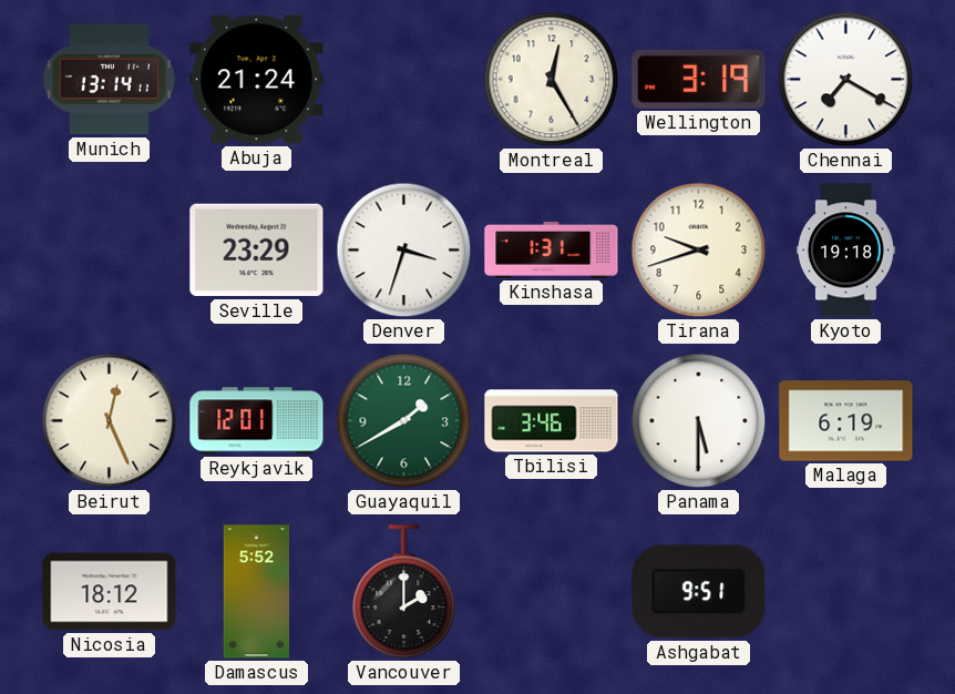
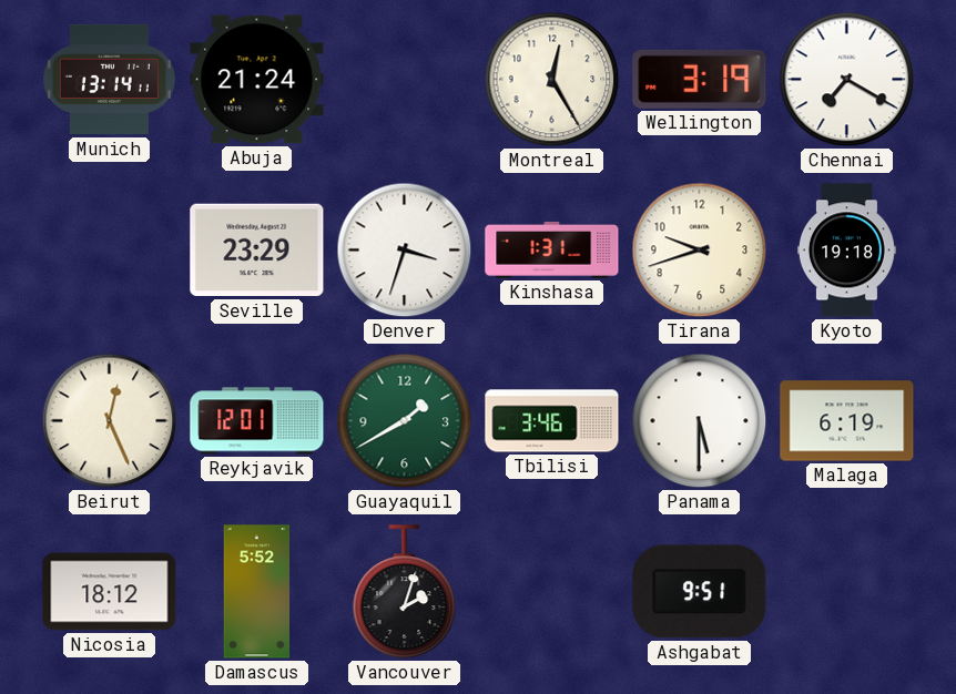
Vancouver: 2:00 -> 2:03 (405, 592)
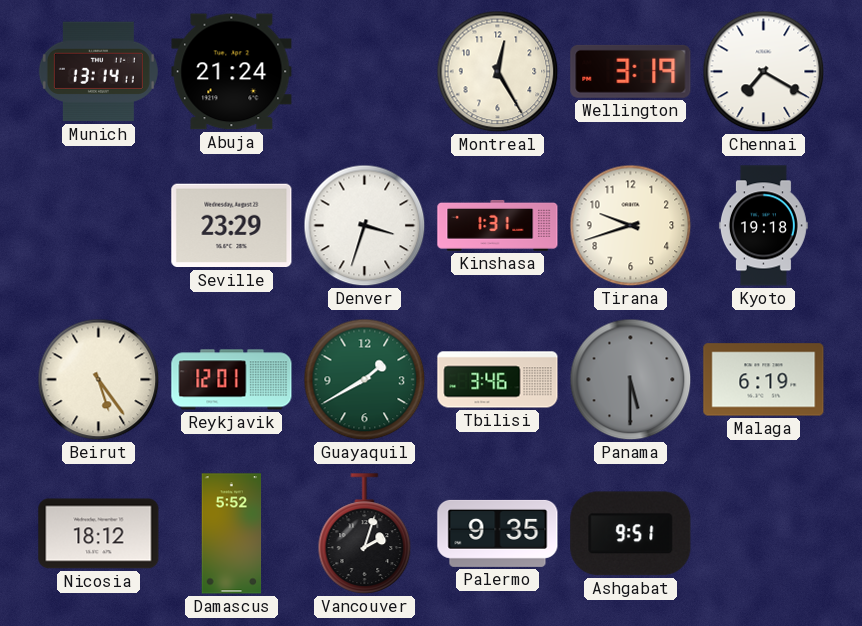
Beirut: 12:26 -> 5:24 (99, 380)
Panama dial: white -> grey (631, 380)
Palermo: none -> 9:35 (498, 533)
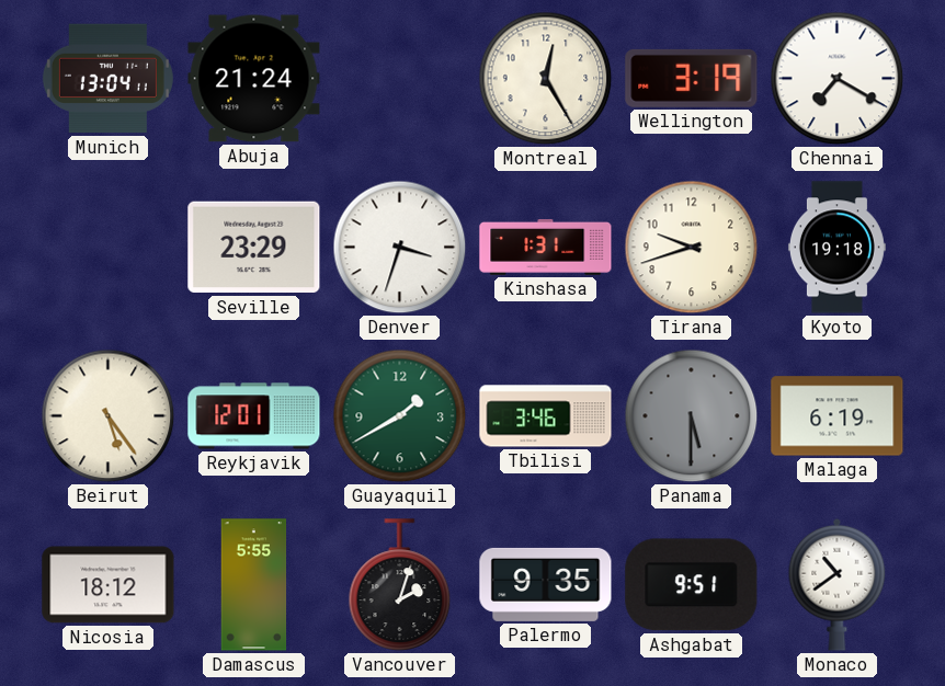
Munich: 13:14 -> 13:04 (107, 79)
Damascus: 5:52 -> 5:55 (254, 585)
Monaco: none -> 10:39 (838, 584)
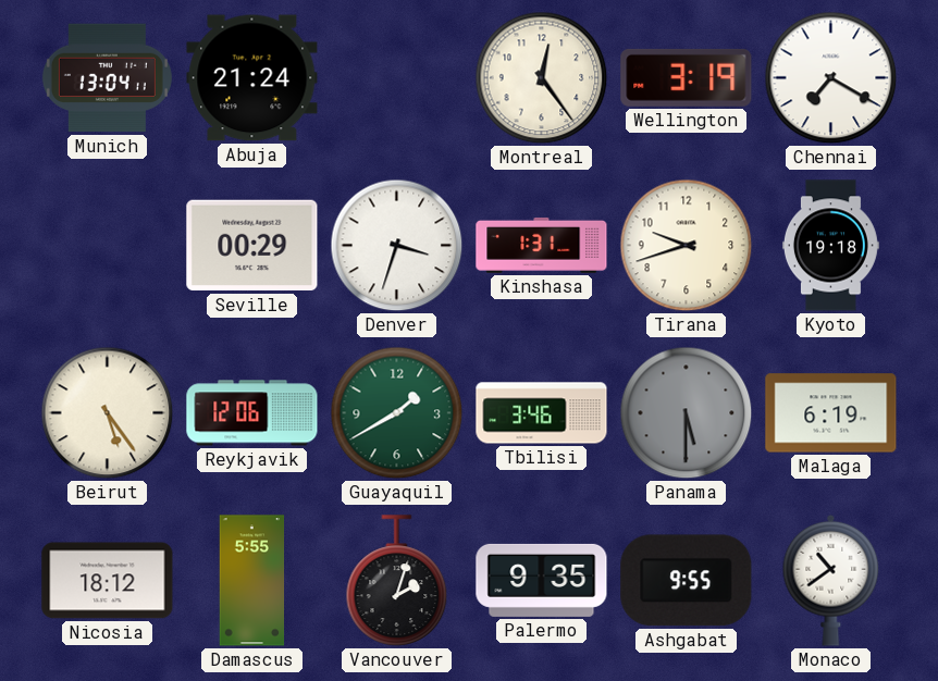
Montreal: 12:25 -> 12:24 (542, 78)
Seville: 23:29 -> 00:29 (252, 246)
Reykjavik: 12:01 -> 12:06 (252, 413)
Ashgabat: 9:51 -> 9:55 (687, 581)
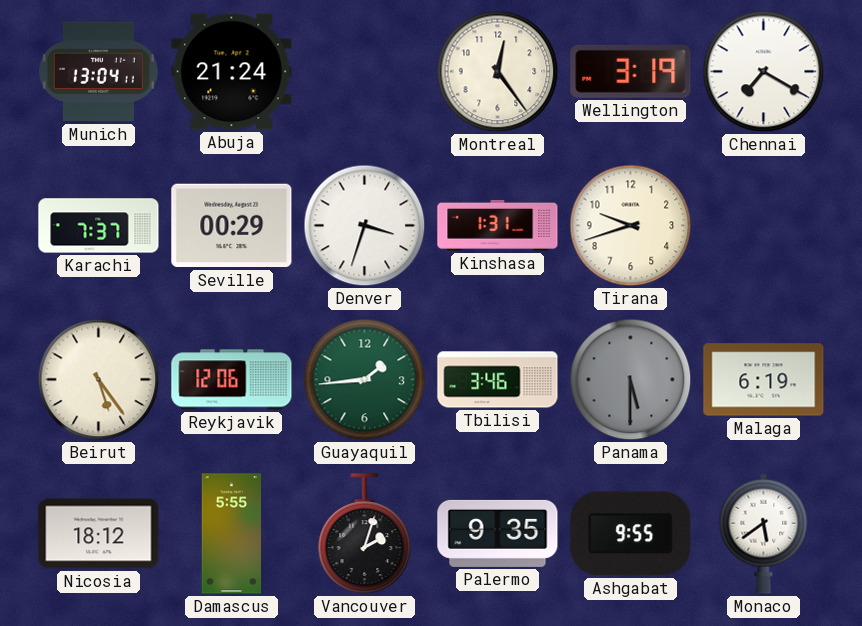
Karachi: none -> 7:37 (99, 226)
Kyoto: 19:18 -> none (830, 246)
Guayaquil: 1:40 -> 1:44 (365, 380)
Monaco: 10:39 -> 5:39 (764, 533)
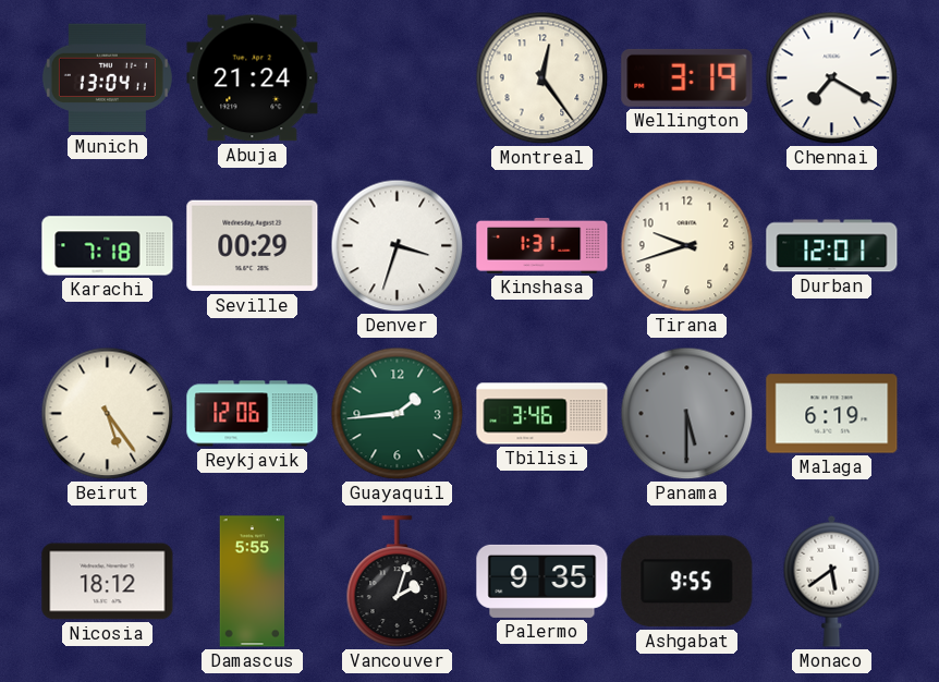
Karachi: 7:37 -> 7:18 (108, 246)
Durban: none -> 12:01 (832, 246)
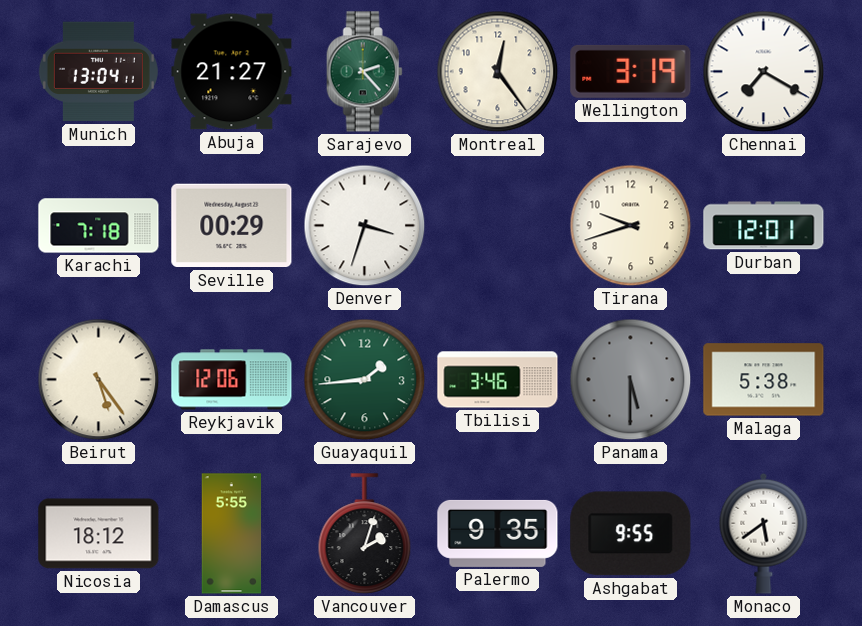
Abuja: 21:24 -> 21:27 (232, 72)
Sarajevo: none -> 2:23 (364, 72)
Kinshasa: 1:31 -> none (542, 245)
Malaga: 6:19 -> 5:38 (764, 380)
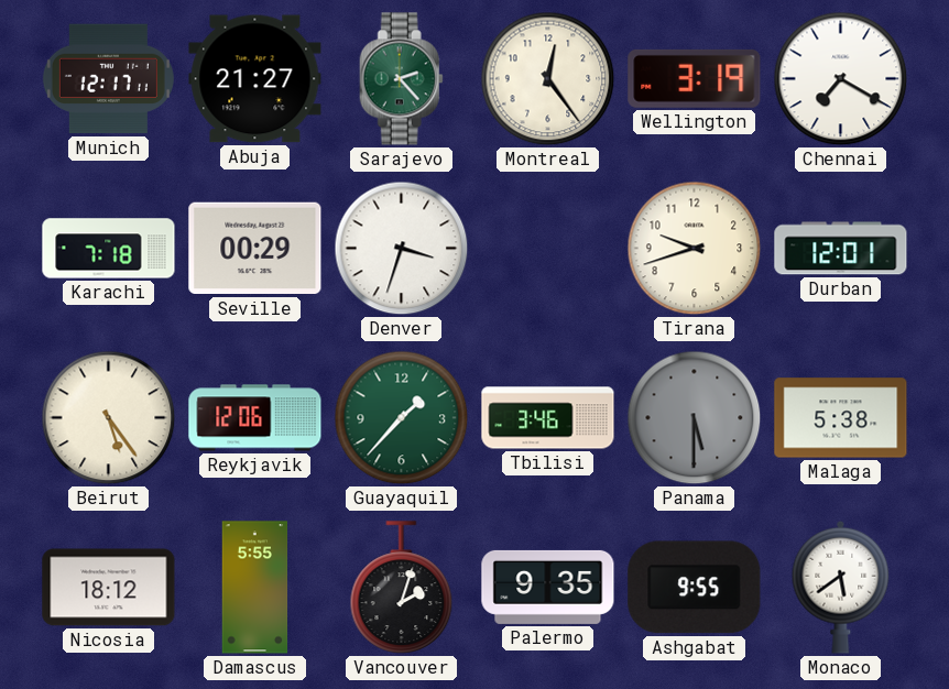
Munich: 13:04 -> 12:17 (108, 79)
Guayaquil: 1:44 -> 1:37 (402, 418)
